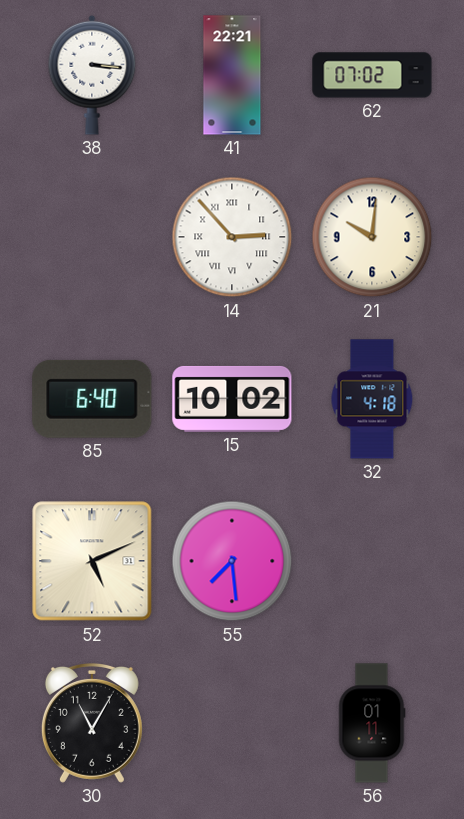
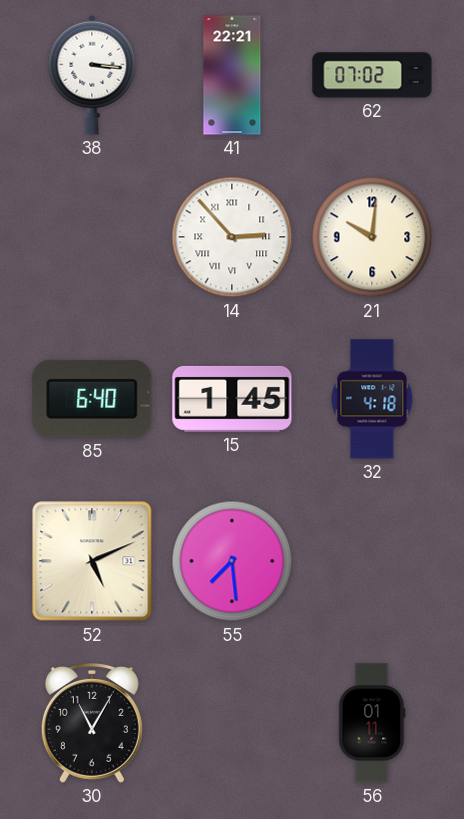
15: 10:02 -> 1:45 (232, 399)
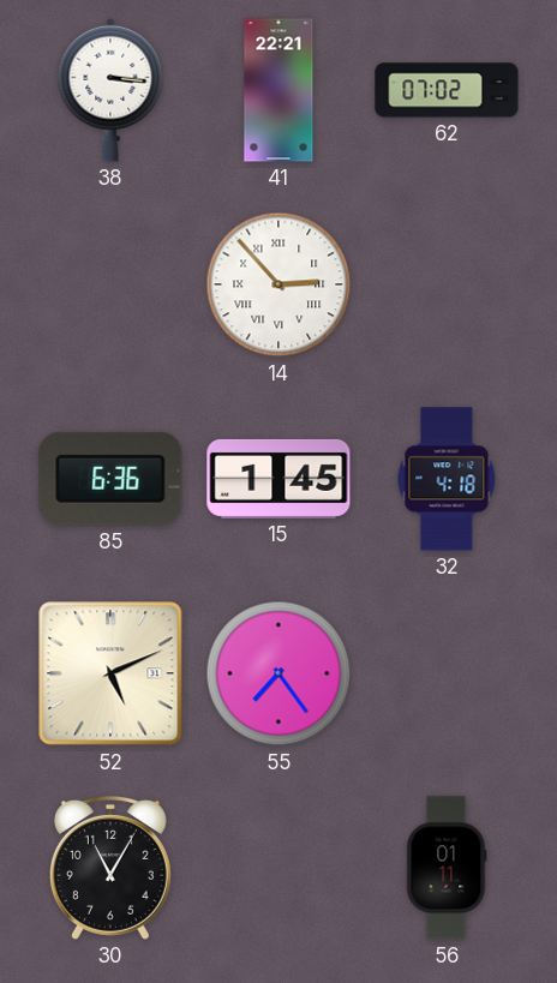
21: 10:01 -> none (372, 237)
85: 6:40 -> 6:36 (110, 479)
55: 7:29 -> 7:24 (278, 673)
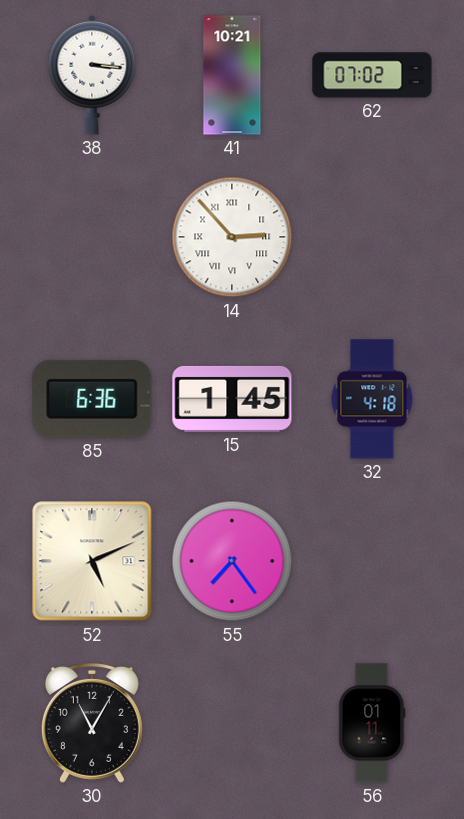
41: 22:21 -> 10:21 (232, 75)
